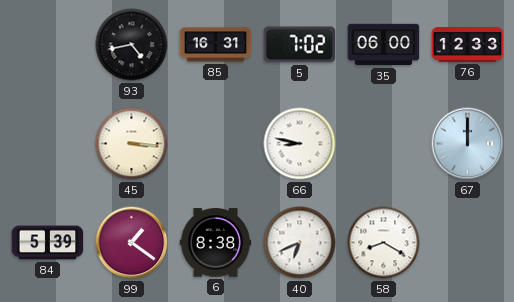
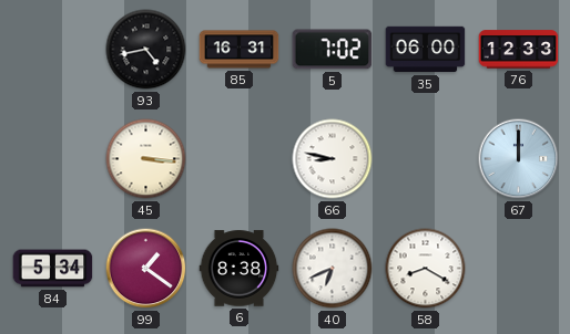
84: 5:39 -> 5:34 (53, 269)
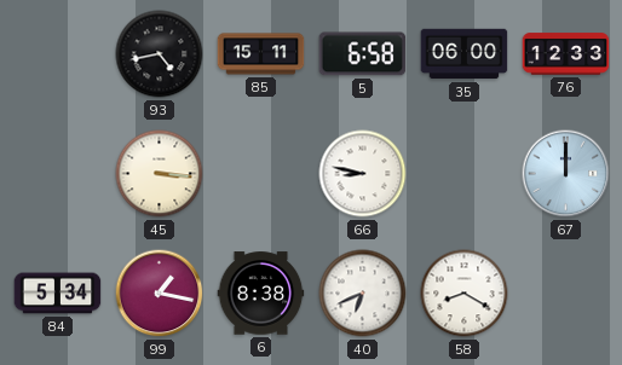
85: 16:31 -> 15:11 (261, 54)
5: 7:02 -> 6:58 (363, 54)
99: 1:21 -> 1:17 (160, 294)
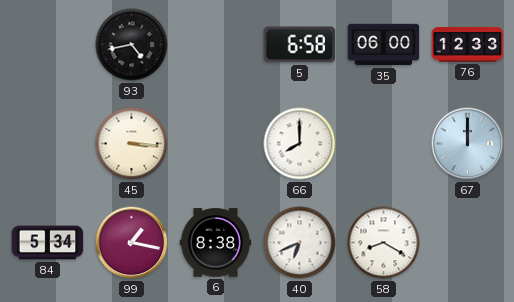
85: 15:11 -> none (261, 54)
66: 8:47 -> 8:00 (300, 144)
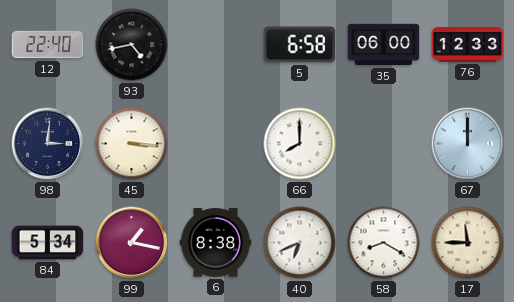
12: none -> 22:40 (48, 45)
98: none -> 3:01 (48, 144)
17: none -> 11:45 (468, 243)
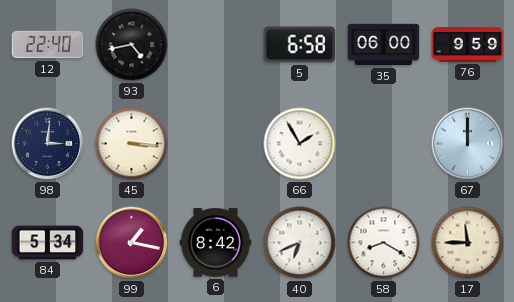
76: 12:33 -> 9:59 (468, 45)
66: 8:00 -> 1:55 (300, 144)
6: 8:38 -> 8:42 (216, 243)
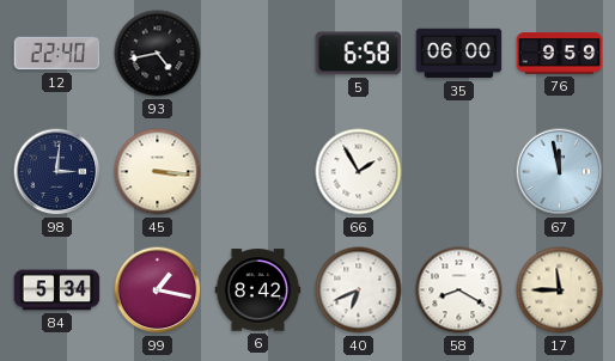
67: 12:00 -> 11:58 (560, 172)
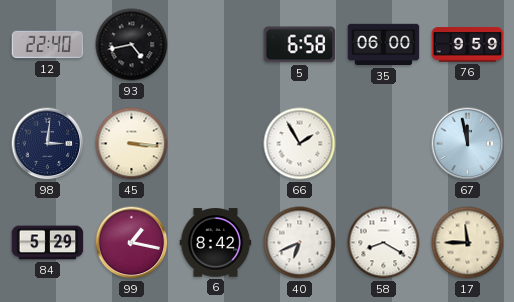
84: 5:34 -> 5:29 (48, 243)
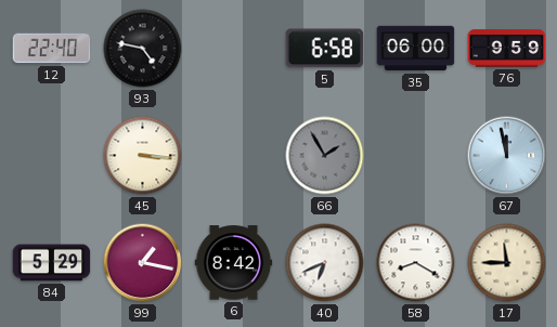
93: 4:43 -> 4:47 (143, 49)
98: 3:01 -> none (48, 144)
66 dial: white -> grey (325, 156)
